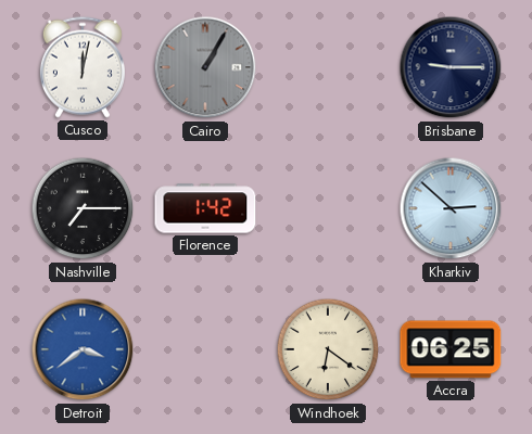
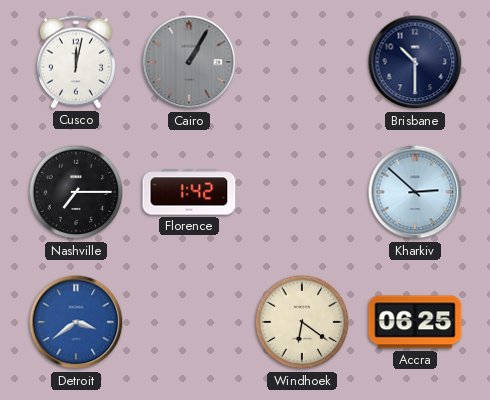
Brisbane: 9:15 -> 10:30 (415, 62)
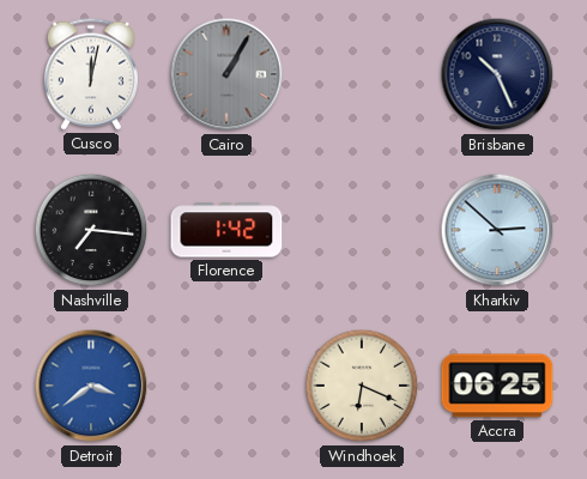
Brisbane: 10:30 -> 10:26 (497, 74)
Nashville: 7:15 -> 7:16 (91, 230)
Windhoek: 6:21 -> 6:19 (362, 386)
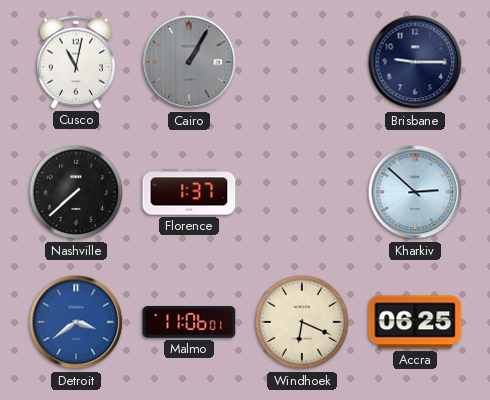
Cusco: 12:02 -> 11:02 (76, 62)
Brisbane: 10:26 -> 9:15 (415, 62)
Nashville: 7:16 -> 7:38 (76, 192)
Florence: 1:42 -> 1:37 (189, 192)
Malmo: none -> 11:06 (189, 322)
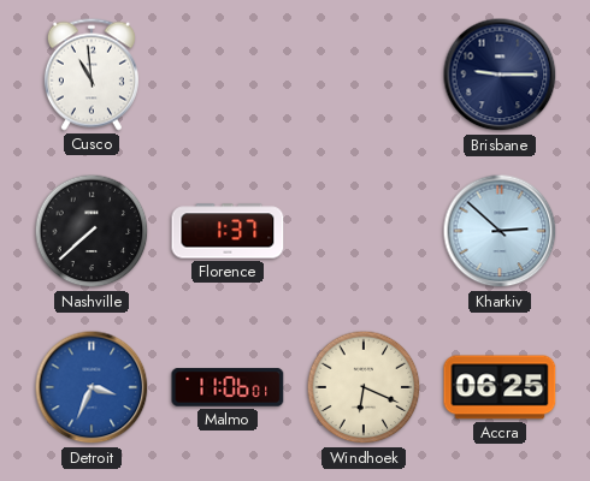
Cusco: 11:02 -> 10:59 (92, 75)
Cairo: 1:05 -> none (189, 62)
Detroit: 3:39 -> 3:34 (92, 387)
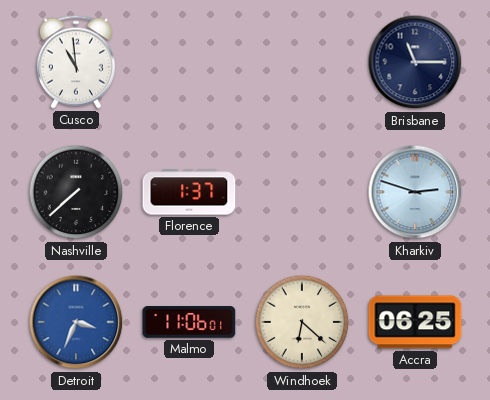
Brisbane: 9:15 -> 11:15 (415, 62)
Kharkiv: 2:52 -> 2:48 (415, 192)
Windhoek: 6:19 -> 6:22 (302, 322)
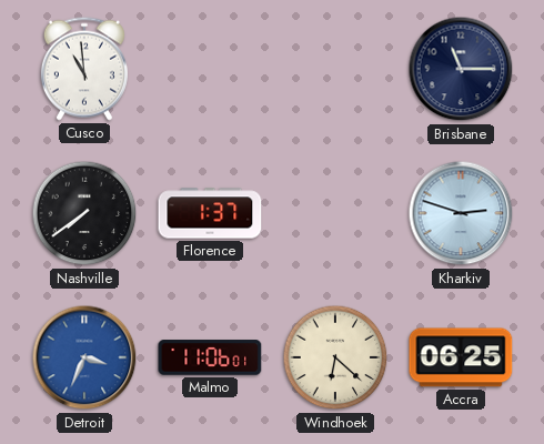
Nashville: 7:38 -> 7:39 (84, 213)
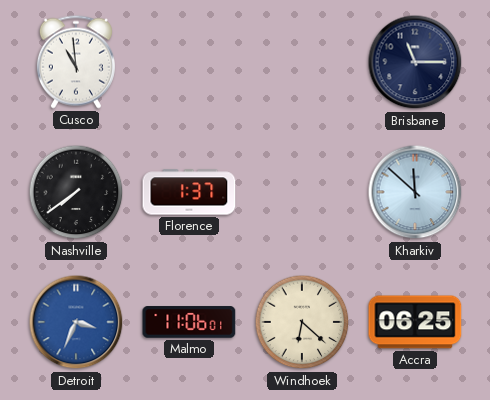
Kharkiv: 2:48 -> 11:52 (415, 192)
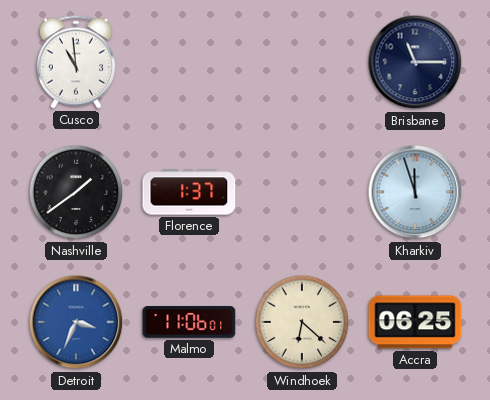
Nashville: 7:39 -> 1:39 (76, 192)
Kharkiv: 11:52 -> 11:57 (415, 192)
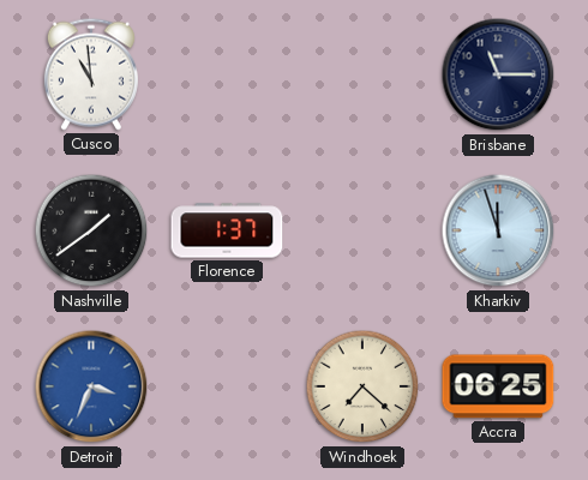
Malmo: 11:06 -> none (189, 322)
Windhoek: 6:22 -> 7:22 (362, 386)
